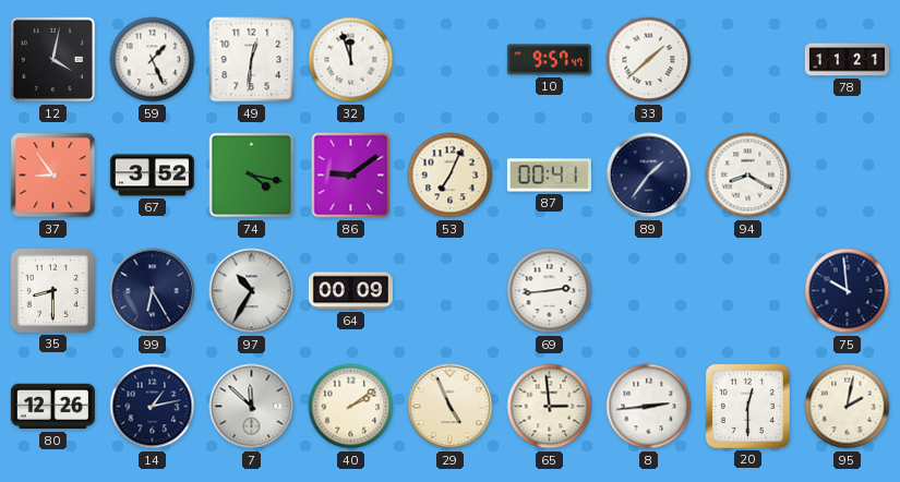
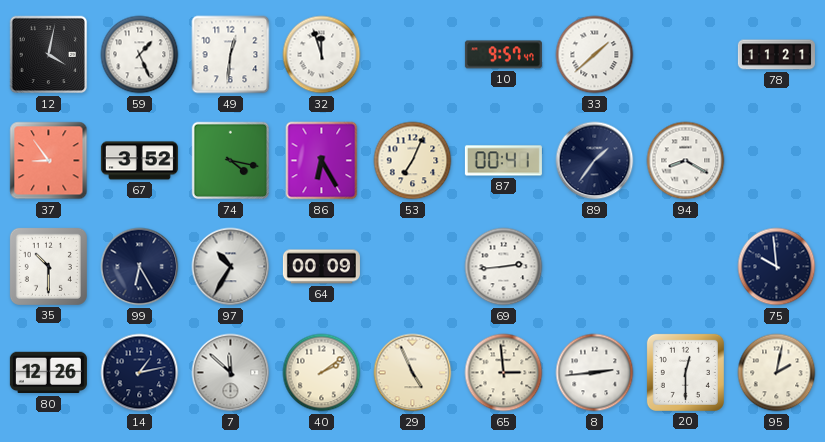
86: 9:09 -> 6:25 (322, 161)
35: 8:30 -> 10:30 (48, 266)
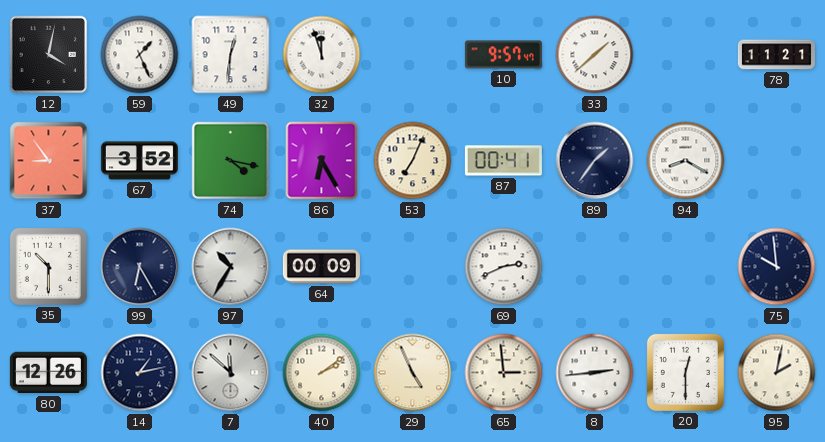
69: 2:44 -> 2:41 (504, 267)
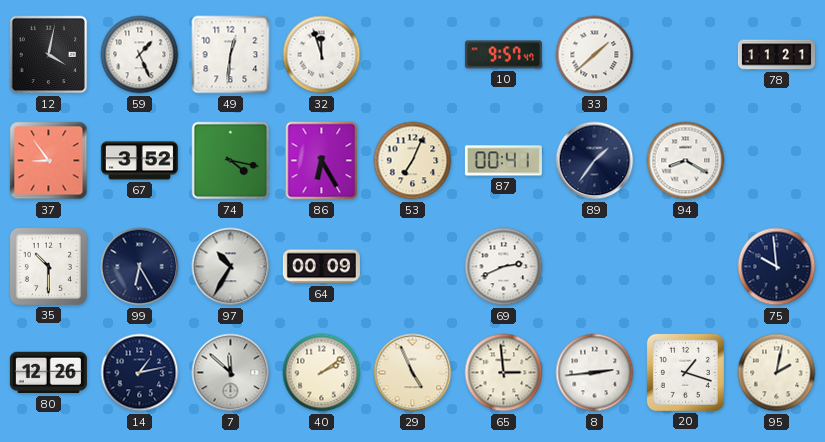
20: 12:30 -> 1:18 (685, 372)
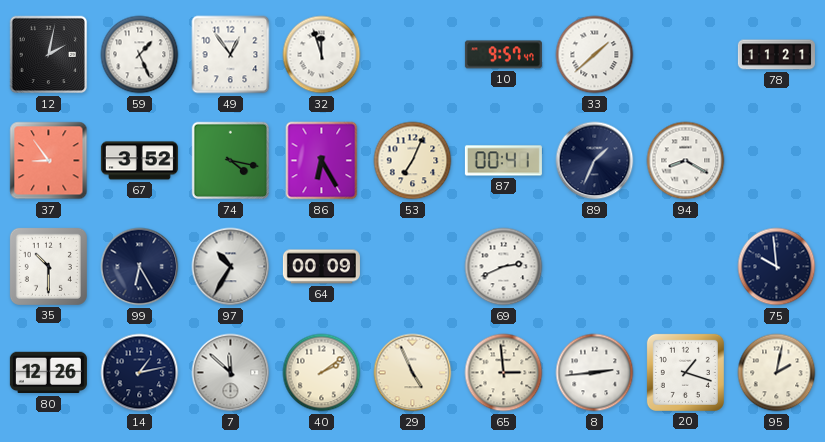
12: 4:02 -> 2:02 (49, 55)
49: 12:31 -> 12:54 (231, 55)
89: 1:36 -> 1:34 (595, 161)
